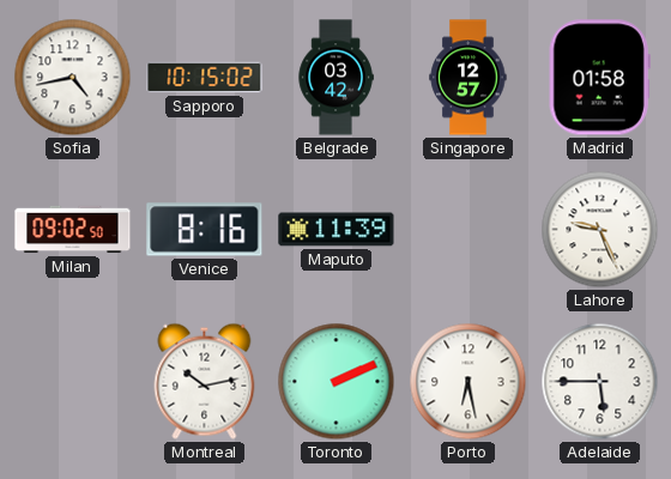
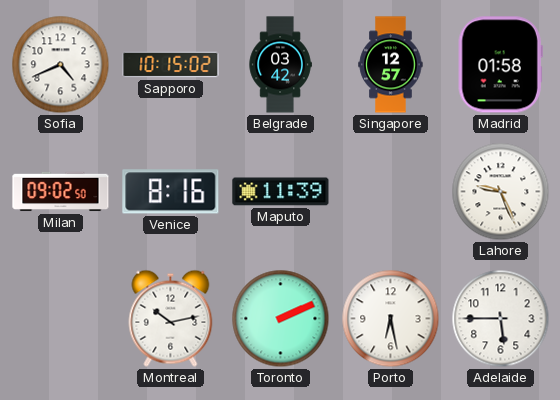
Sofia: 4:43 -> 4:41 (61, 65)
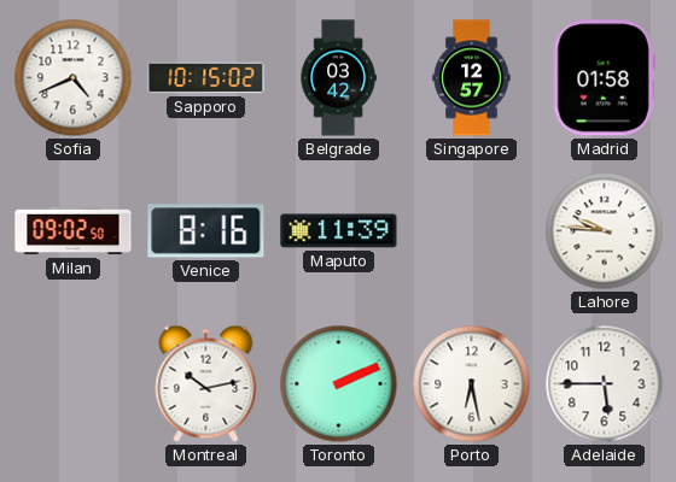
Lahore: 9:26 -> 9:46 (605, 231)
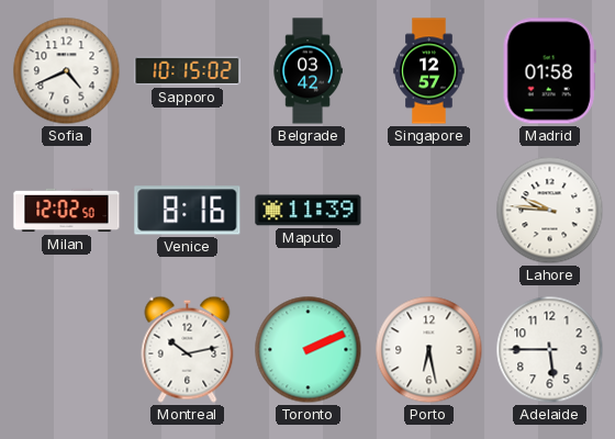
Milan: 09:02 -> 12:02 (67, 211)
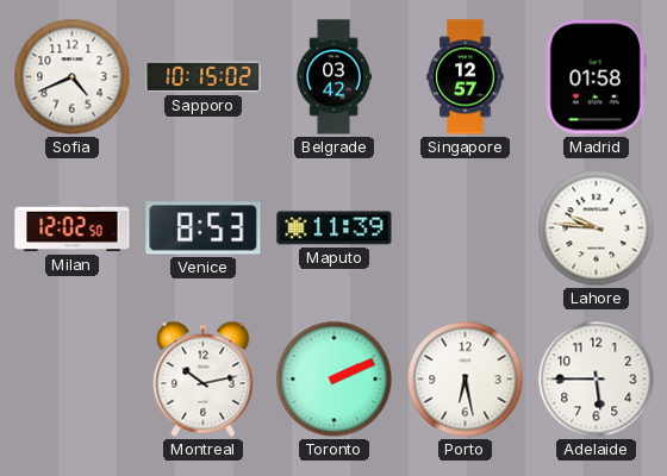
Venice: 8:16 -> 8:53 (204, 228)
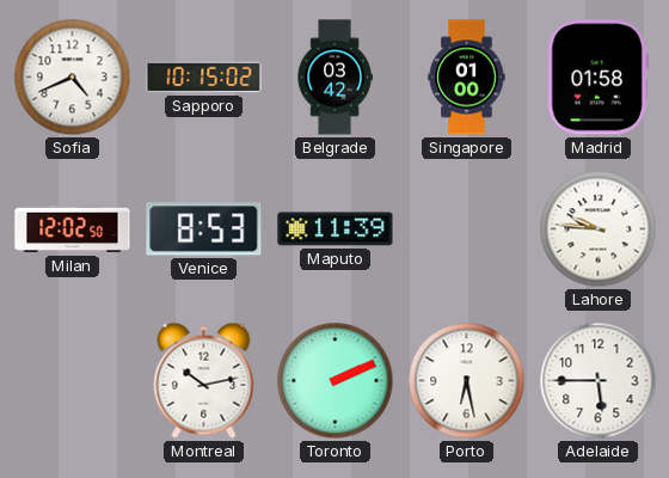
Singapore: 12:57 -> 01:00 (467, 78)
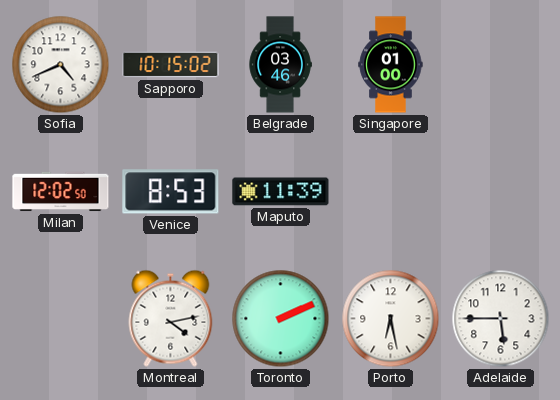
Belgrade: 03:42 -> 03:46 (280, 65)
Madrid: 01:58 -> none (597, 78)
Lahore: 9:46 -> none (599, 229)
Montreal: 10:13 -> 4:13 (171, 318)
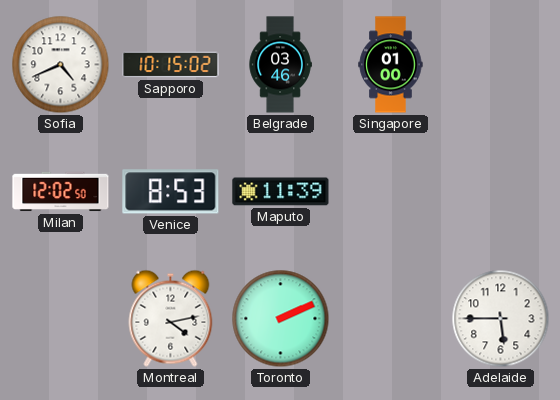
Porto: 6:28 -> none (391, 319)
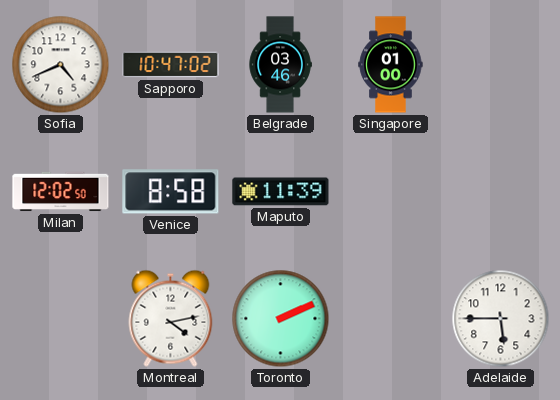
Sapporo: 10:15 -> 10:47 (171, 65)
Venice: 8:53 -> 8:58 (171, 192)
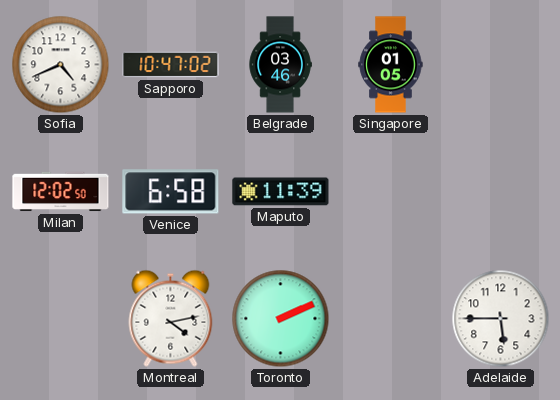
Singapore: 01:00 -> 01:05 (391, 65)
Venice: 8:58 -> 6:58 (171, 192)
